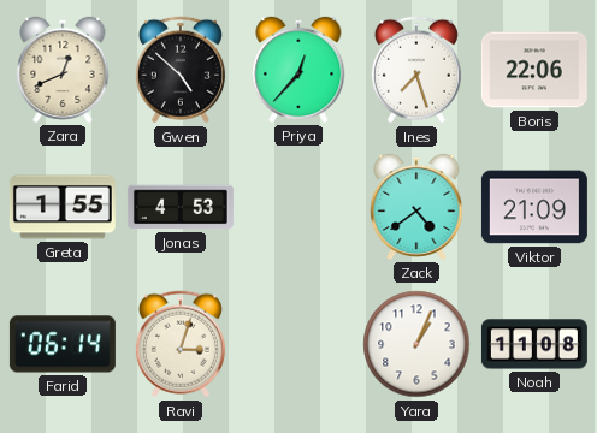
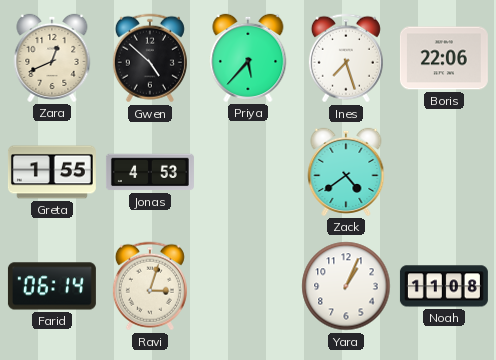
Priya: 12:37 -> 5:37 (248, 58)
Viktor: 21:09 -> none (534, 207)
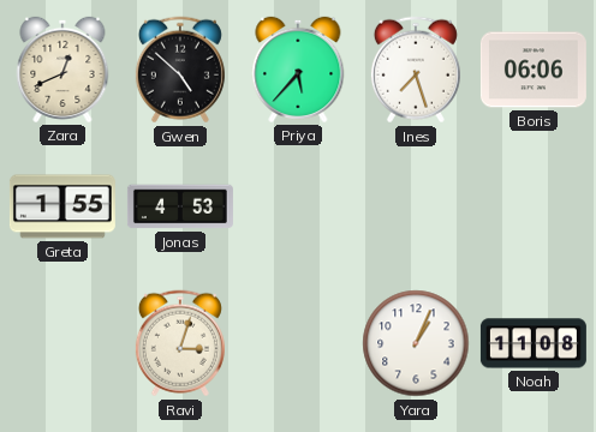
Boris: 22:06 -> 06:06 (534, 70)
Zack: 4:39 -> none (346, 172)
Farid: 06:14 -> none (52, 286)
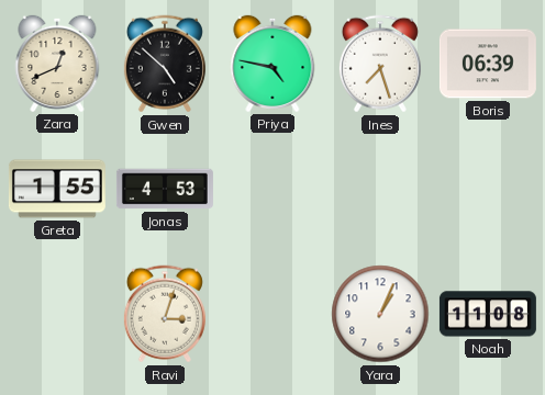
Priya: 5:37 -> 4:47 (272, 64)
Boris: 06:06 -> 06:39 (488, 64)
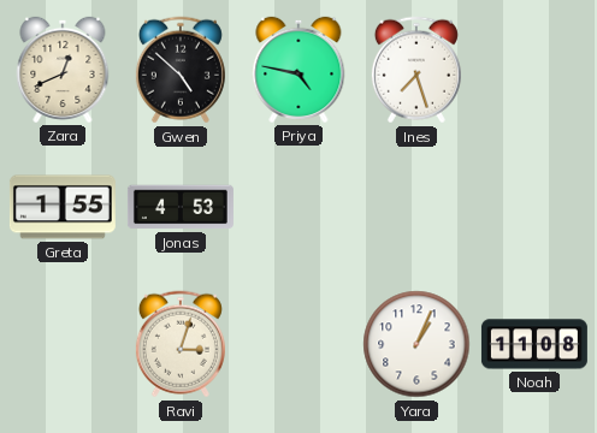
Boris: 06:39 -> none (488, 64)
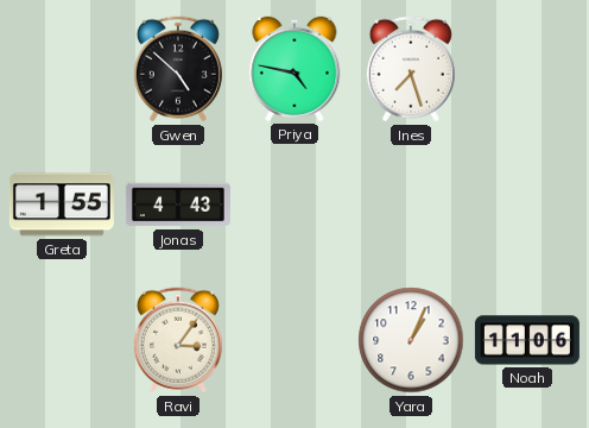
Zara: 12:41 -> none (63, 70)
Jonas: 4:53 -> 4:43 (178, 204)
Ravi: 3:03 -> 3:06 (178, 340)
Noah: 11:08 -> 11:06 (527, 340)
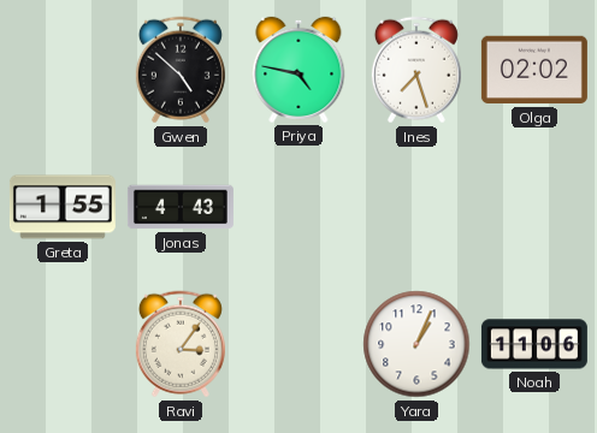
Olga: none -> 02:02 (534, 70)
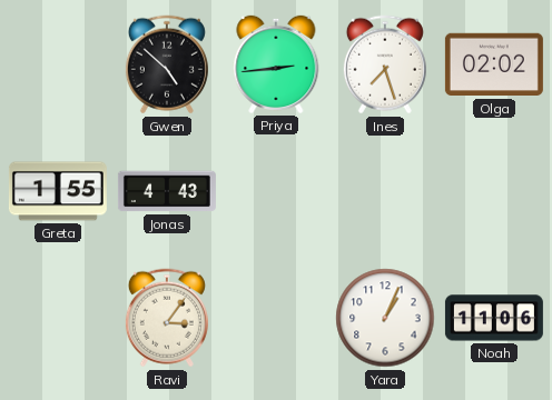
Priya: 4:47 -> 2:44 (276, 64)
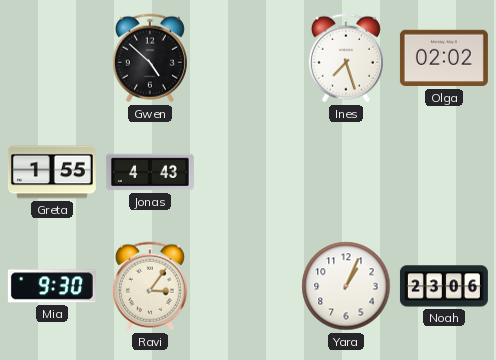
Priya: 2:44 -> none (276, 64)
Mia: none -> 9:30 (52, 286)
Noah: 11:06 -> 23:06 (444, 286)
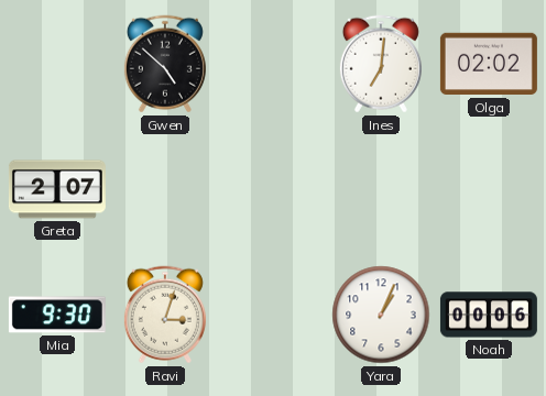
Ines: 7:27 -> 7:01 (381, 64)
Greta: 1:55 -> 2:07 (57, 189)
Jonas: 4:43 -> none (150, 172)
Ravi: 3:06 -> 3:03 (165, 315)
Noah: 23:06 -> 00:06 (489, 315)
